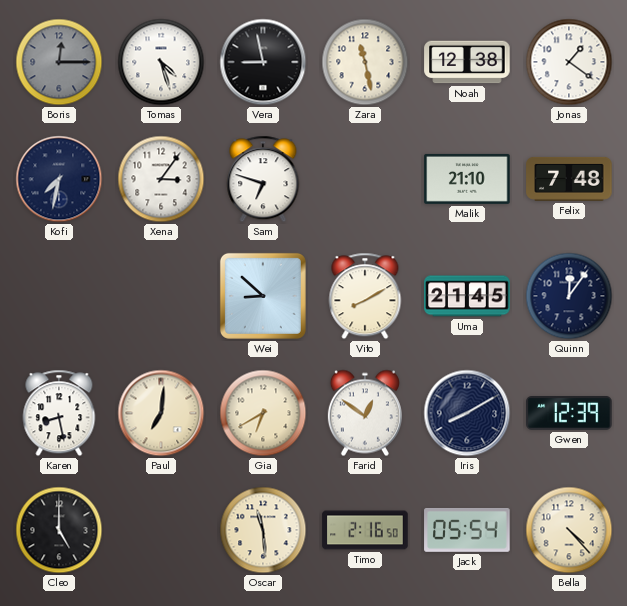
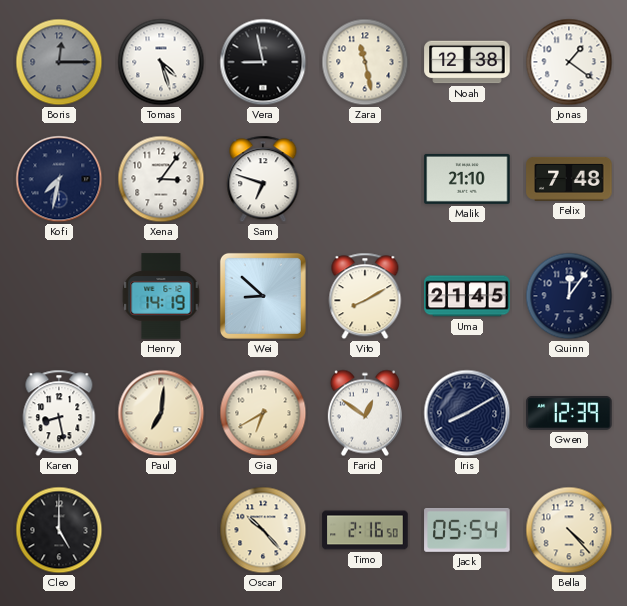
Henry: none -> 14:19 (161, 296)
Oscar: 11:29 -> 10:23 (263, 530)
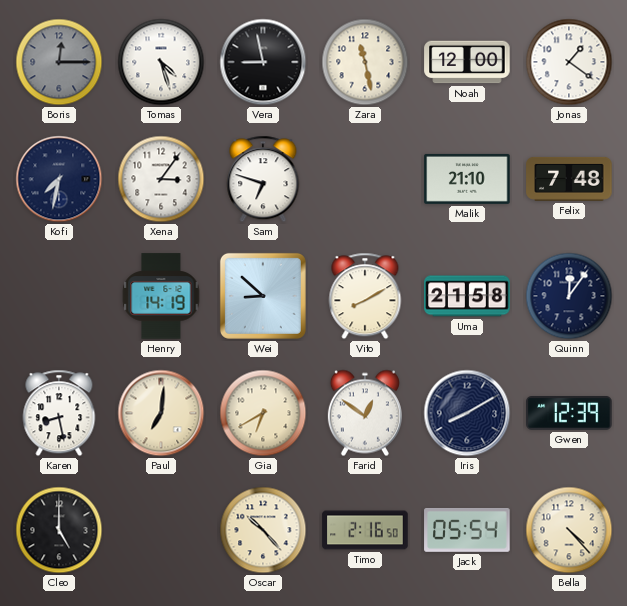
Noah: 12:38 -> 12:00 (467, 62)
Uma: 21:45 -> 21:58 (467, 296)
